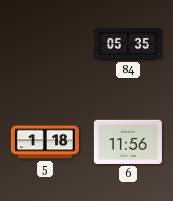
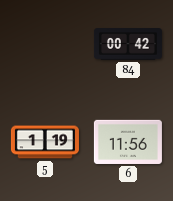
84: 05:35 -> 00:42 (128, 44)
5: 1:18 -> 1:19 (45, 142)
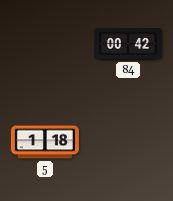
5: 1:19 -> 1:18 (45, 142)
6: 11:56 -> none (128, 142)
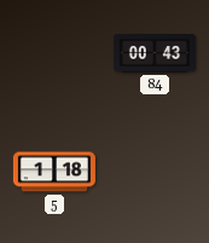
84: 00:42 -> 00:43 (155, 53)
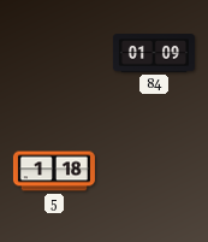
84: 00:43 -> 01:09 (154, 53)
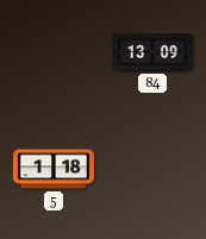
84: 01:09 -> 13:09 (152, 52)
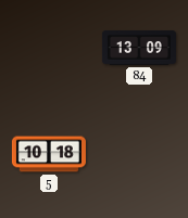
5: 1:18 -> 10:18 (49, 154)
